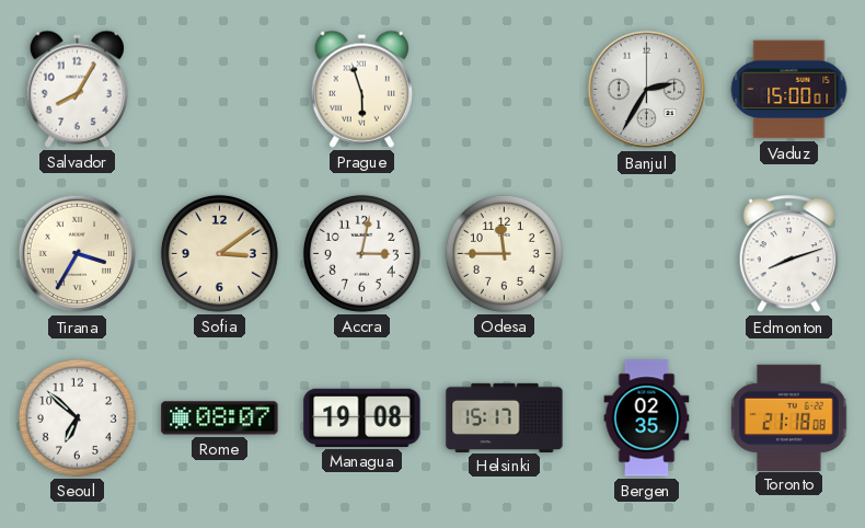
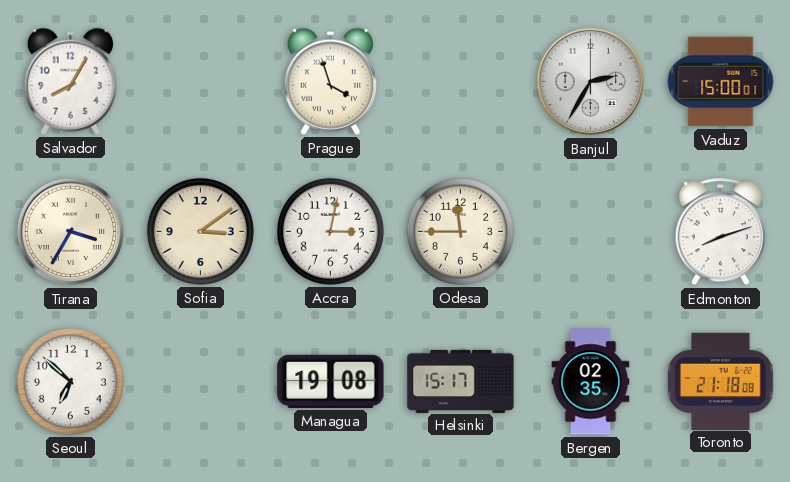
Prague: 5:57 -> 3:57 (330, 81)
Rome: 08:07 -> none (220, 418)
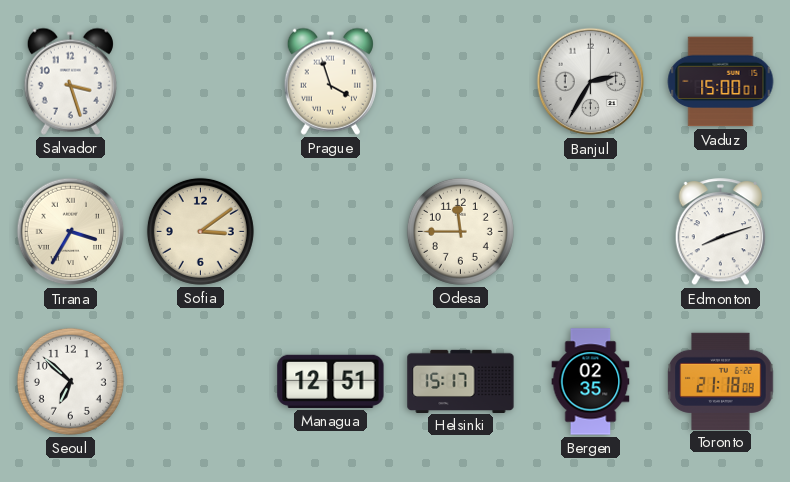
Salvador: 8:05 -> 3:27 (70, 81)
Accra: 3:02 -> none (330, 231)
Managua: 19:08 -> 12:51 (331, 381)
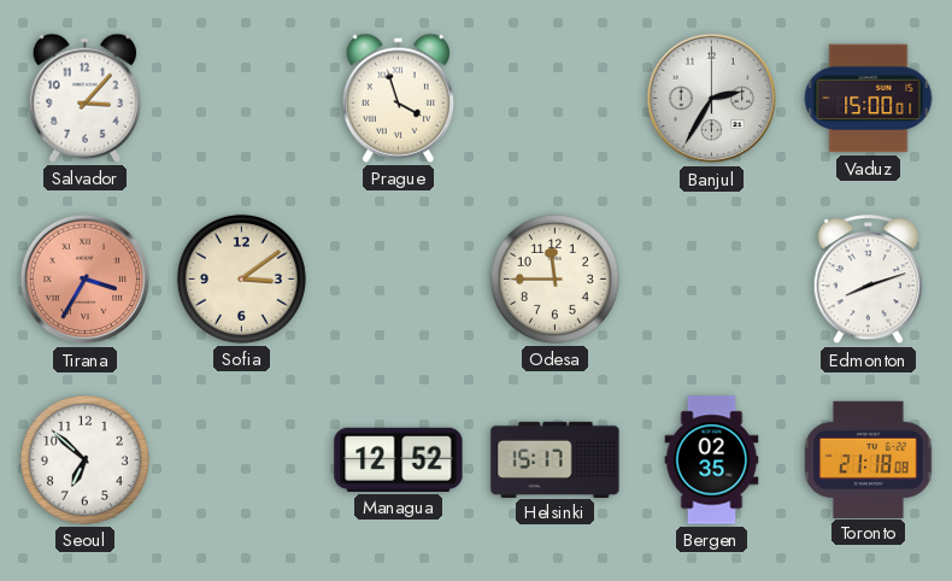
Salvador: 3:27 -> 3:07 (84, 98)
Tirana dial: cream -> salmon (86, 280)
Managua: 12:51 -> 12:52 (399, 459)
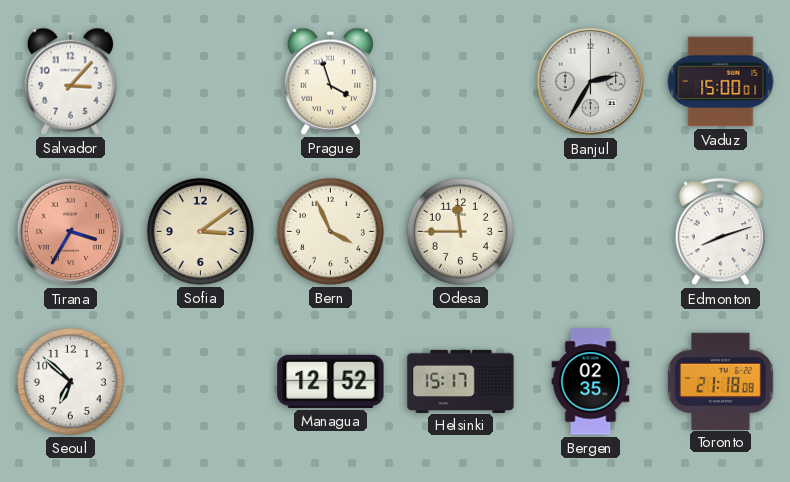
Bern: none -> 3:56 (330, 231)
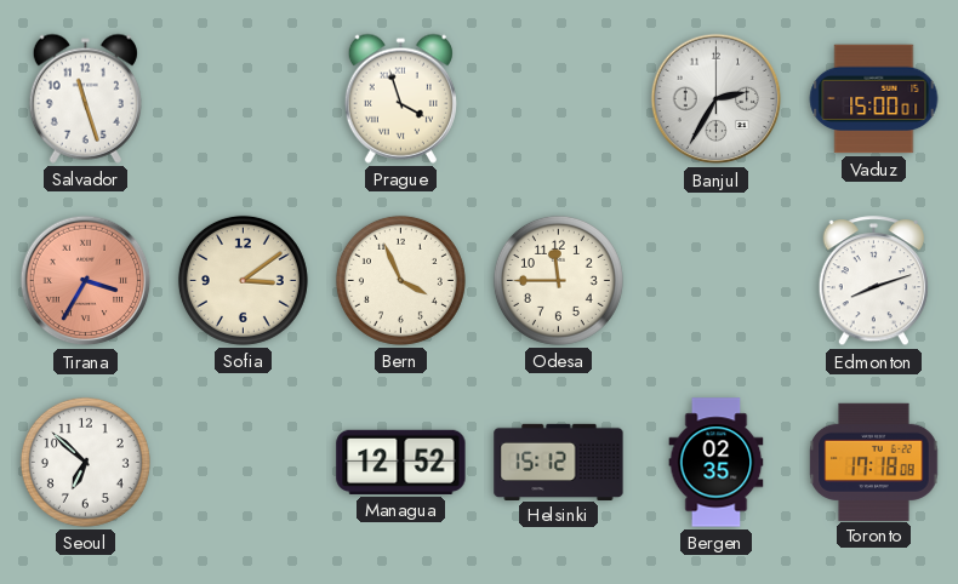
Salvador: 3:07 -> 11:27 (85, 98)
Helsinki: 15:17 -> 15:12 (559, 462)
Toronto: 21:18 -> 17:18 (874, 462)
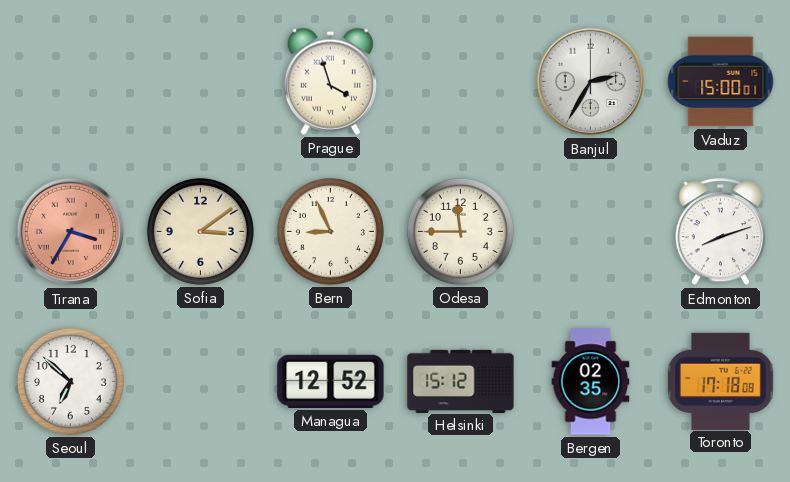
Salvador: 11:27 -> none (85, 98)
Bern: 3:56 -> 8:56 (330, 231)
